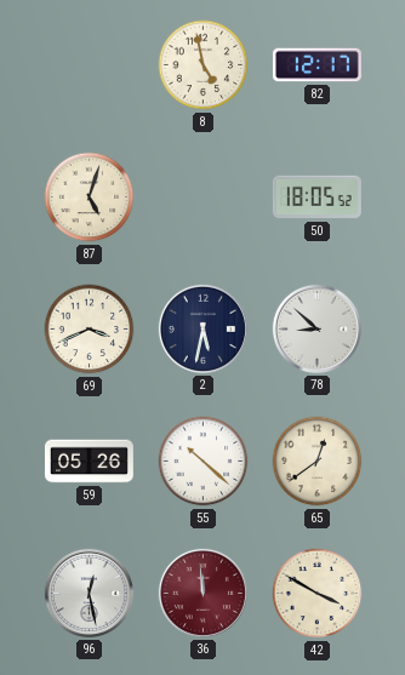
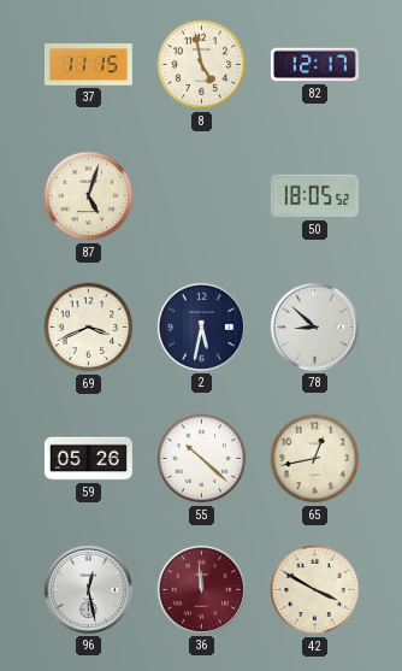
37: none -> 11:15 (88, 65)
65: 12:39 -> 12:43 (315, 459)
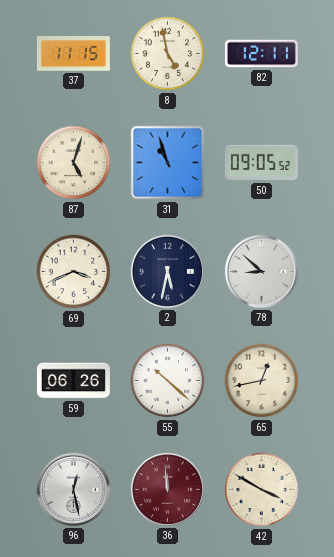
82: 12:17 -> 12:11 (261, 54)
31: none -> 10:57 (168, 163)
50: 18:05 -> 09:05 (261, 163)
59: 05:26 -> 06:26 (73, 381)
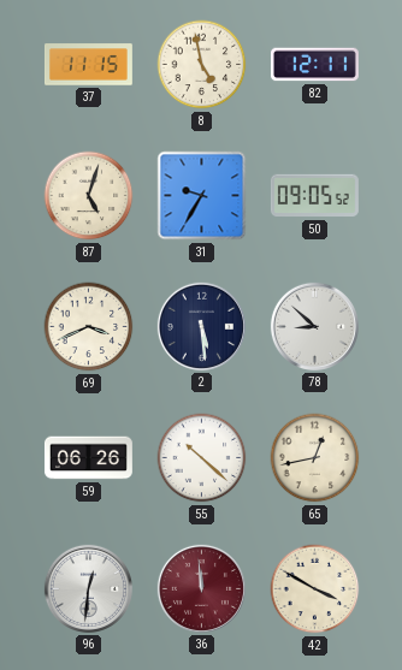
31: 10:57 -> 9:35 (202, 196)
2: 5:32 -> 5:29 (201, 326)
96: 12:28 -> 12:31 (88, 588)
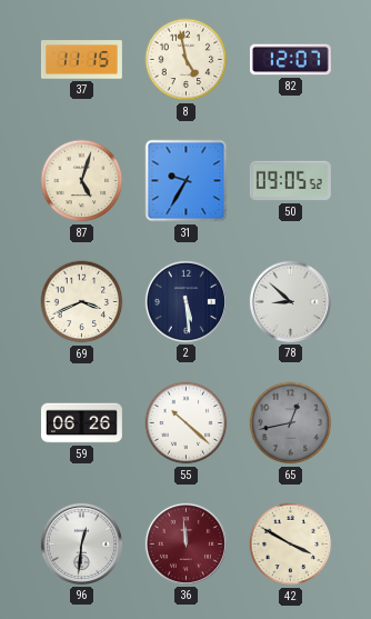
82: 12:11 -> 12:07 (290, 60)
65 dial: cream -> grey (291, 423)
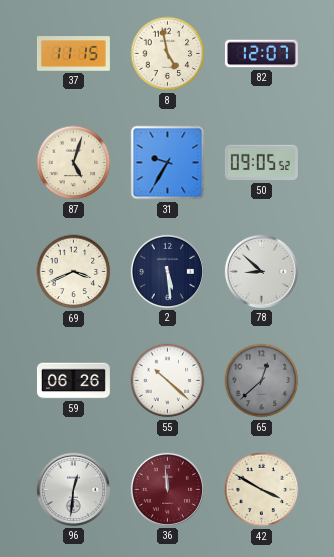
65: 12:43 -> 12:38 (262, 381)
